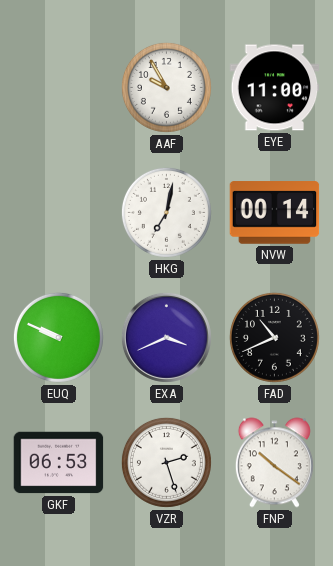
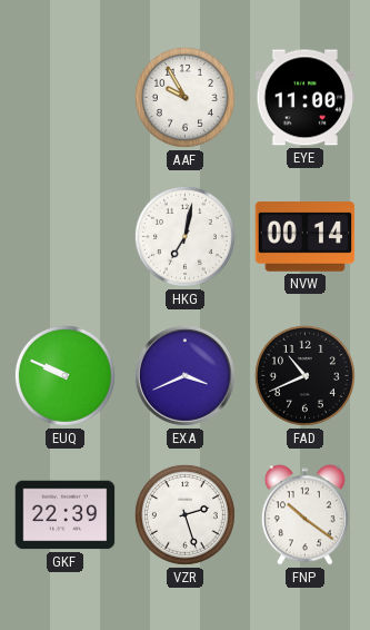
GKF: 06:53 -> 22:39 (66, 515)
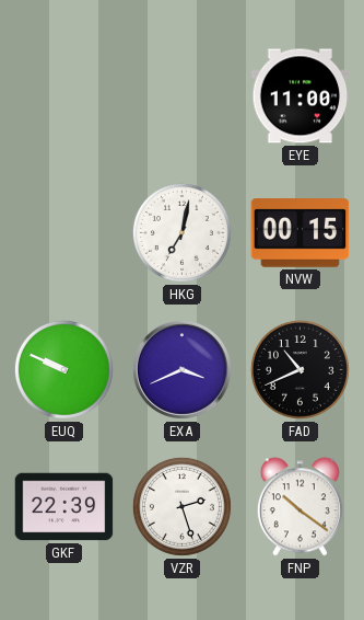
AAF: 9:55 -> none (184, 97)
NVW: 00:14 -> 00:15 (301, 233)
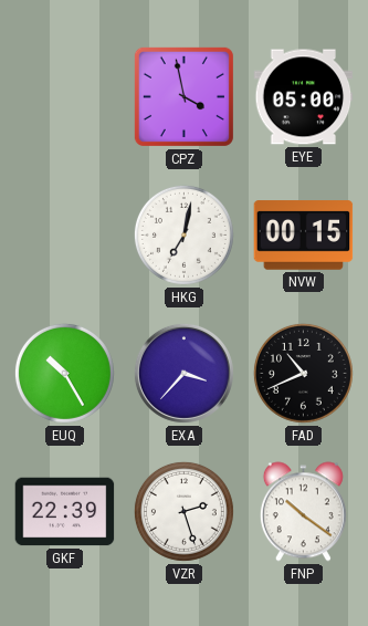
CPZ: none -> 3:58 (183, 96)
EYE: 11:00 -> 05:00 (304, 97)
EUQ: 9:49 -> 10:25 (64, 373)
EXA: 3:41 -> 3:37 (183, 373)
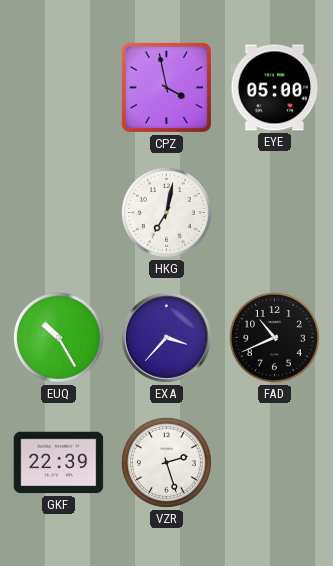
NVW: 00:15 -> none (304, 236)
FNP: 10:21 -> none (303, 512)
